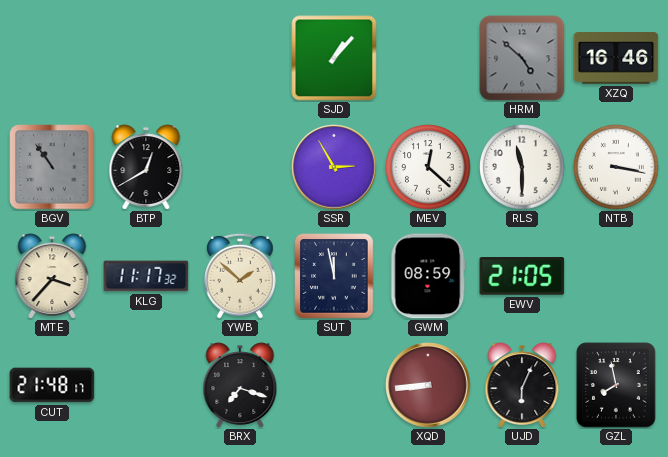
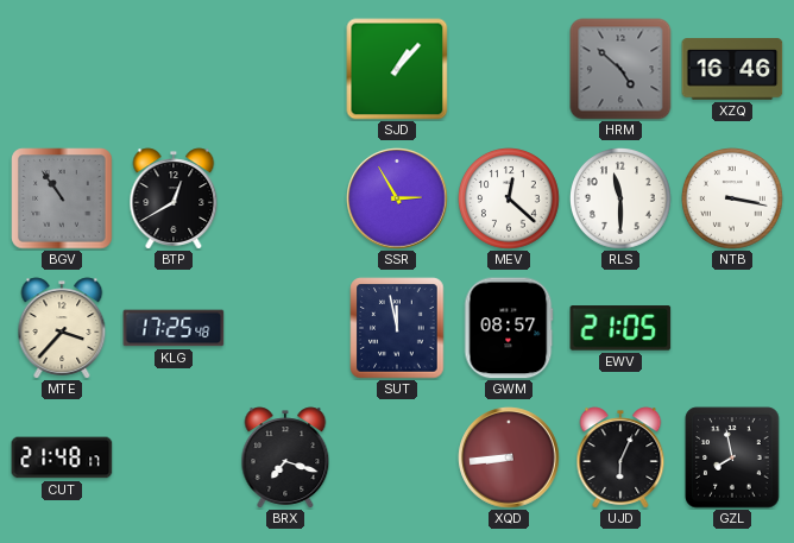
KLG: 11:17 -> 17:25 (174, 328)
YWB: 1:52 -> none (241, 276)
GWM: 08:59 -> 08:57 (509, 328)
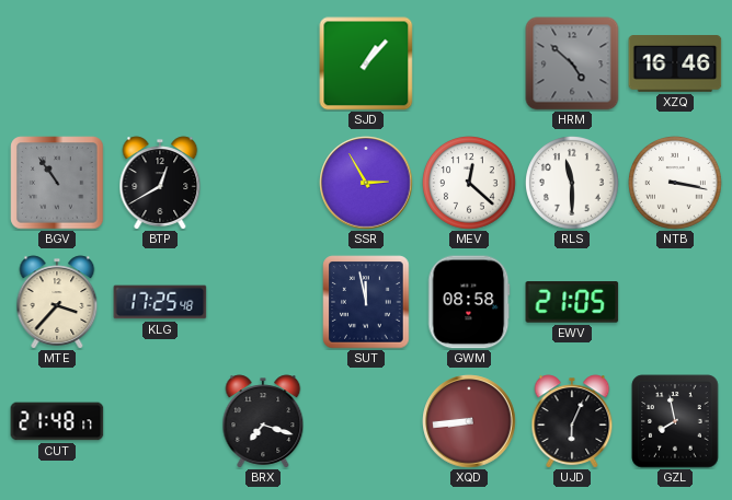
GWM: 08:57 -> 08:58 (469, 302)
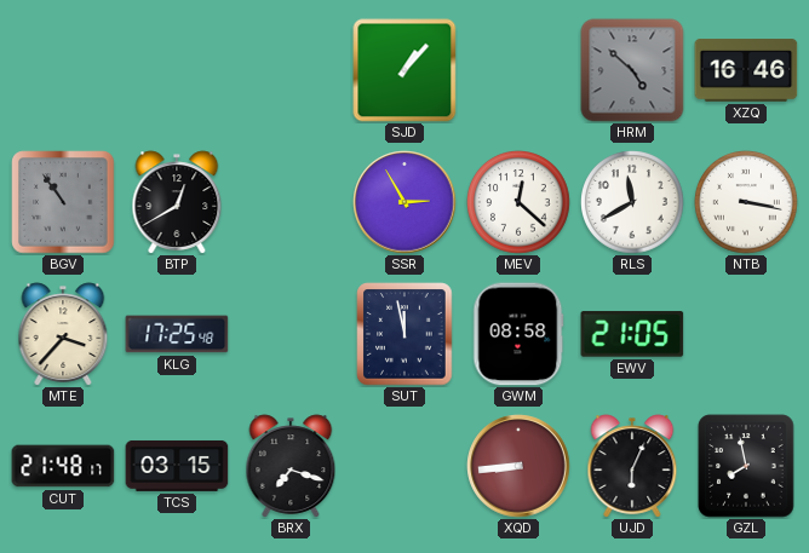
RLS: 11:30 -> 11:40 (633, 203)
TCS: none -> 03:15 (177, 466)
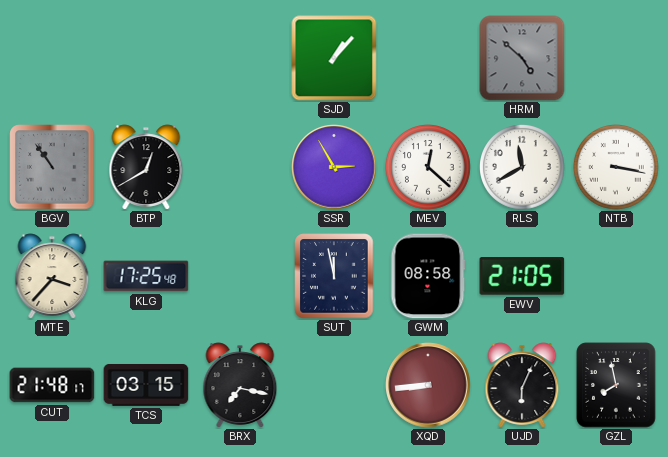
XZQ: 16:46 -> none (746, 70)
BRX: 7:18 -> 7:17 (240, 385)
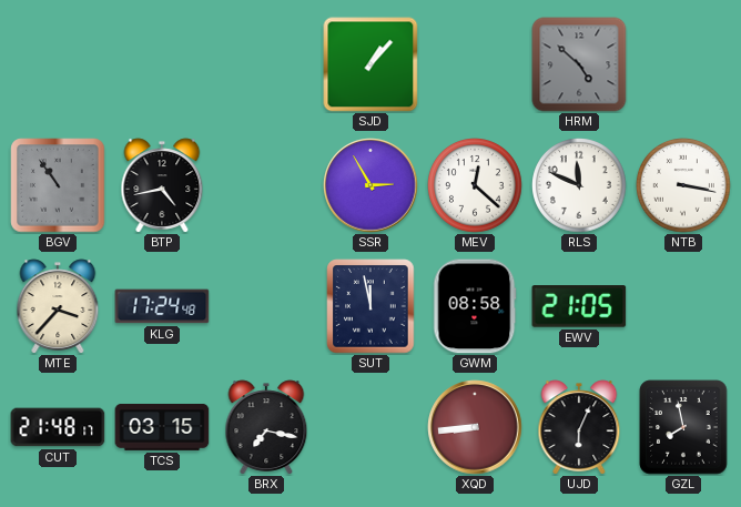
BTP: 12:40 -> 4:43 (162, 185)
RLS: 11:40 -> 11:49 (580, 186)
KLG: 17:25 -> 17:24 (162, 306)
